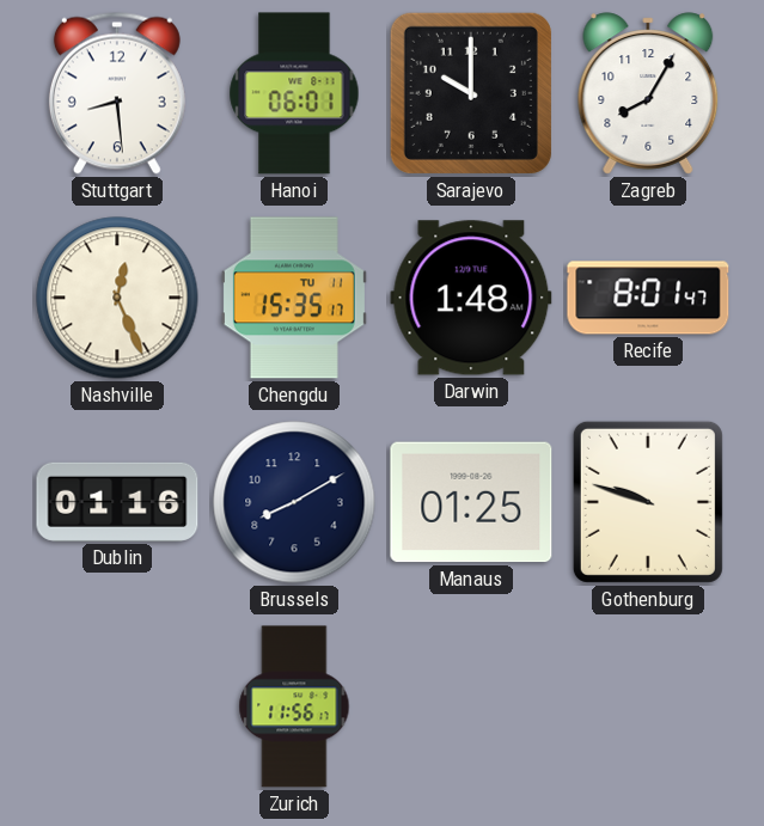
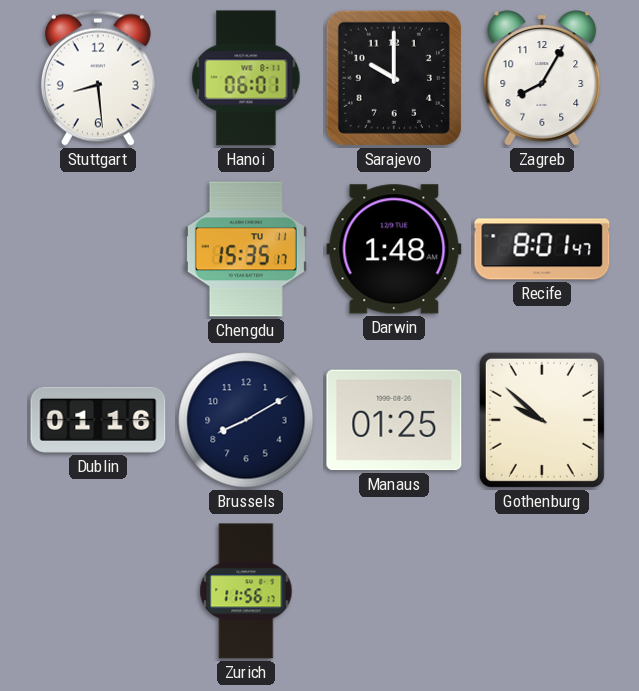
Nashville: 12:26 -> none (117, 298)
Gothenburg: 9:48 -> 9:52 (542, 420)
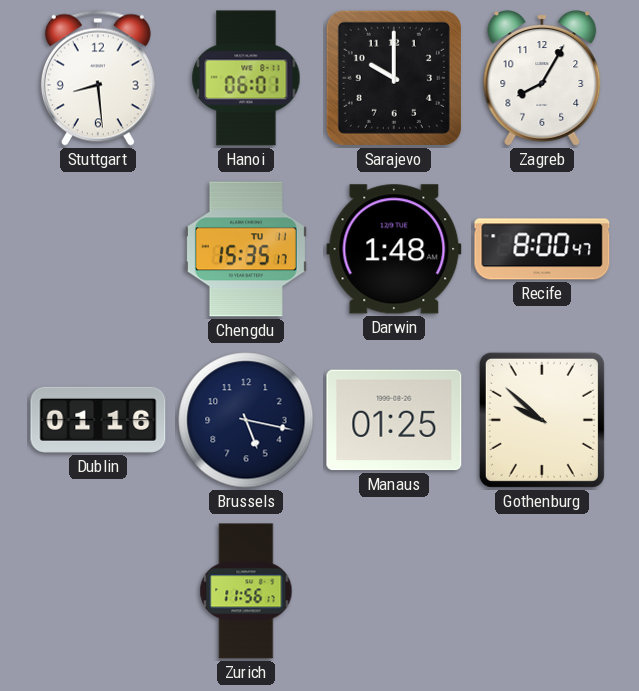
Recife: 8:01 -> 8:00 (542, 249)
Brussels: 8:10 -> 5:17 (246, 420)
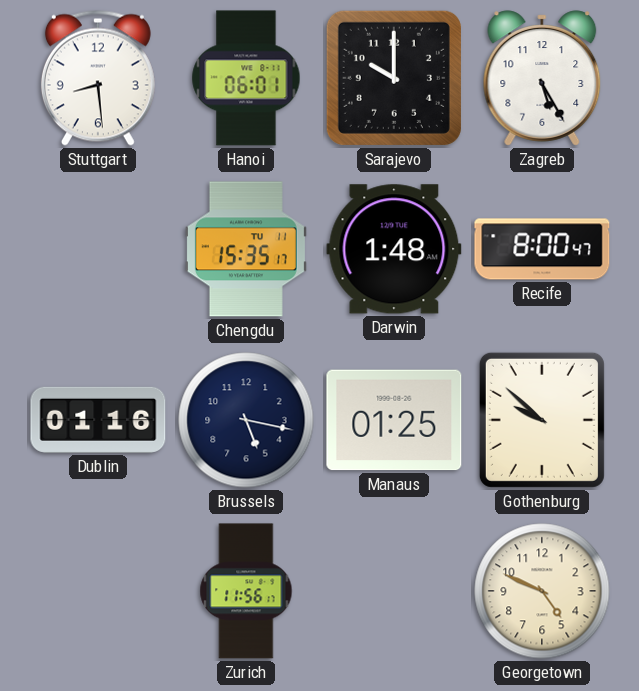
Zagreb: 8:05 -> 5:25 (542, 78)
Georgetown: none -> 4:49 (542, 591)
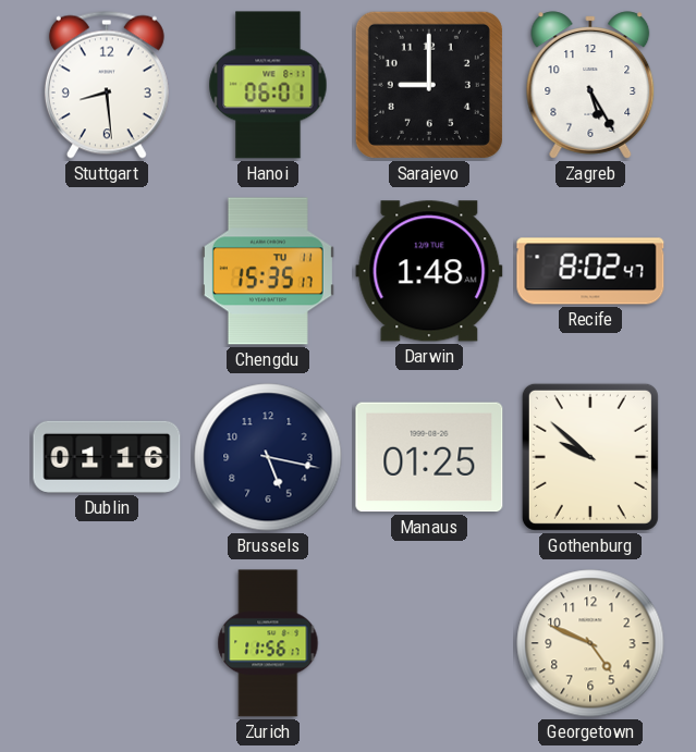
Sarajevo: 10:00 -> 9:00 (429, 85)
Recife: 8:00 -> 8:02 (590, 271)
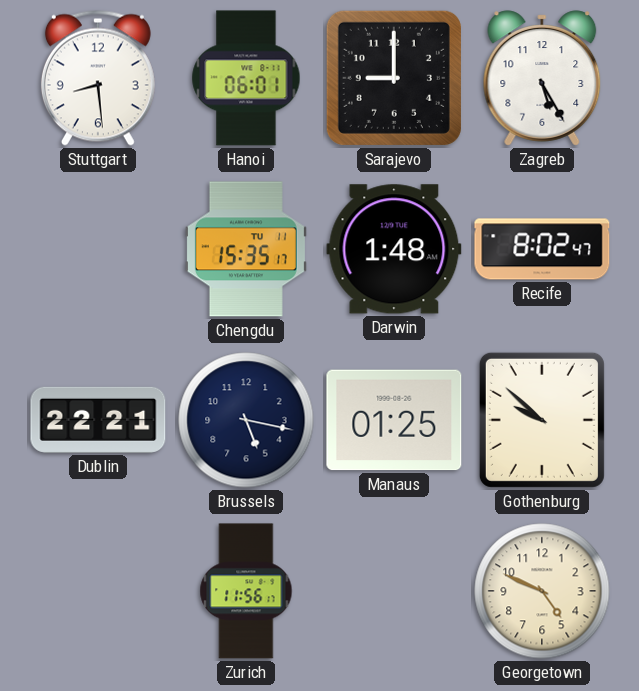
Dublin: 01:16 -> 22:21 (98, 420)
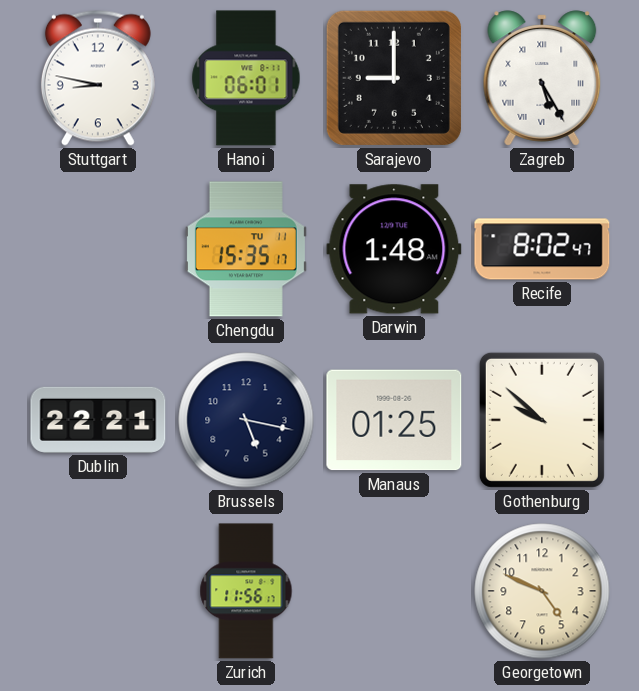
Stuttgart: 8:29 -> 8:47 (98, 78)
Zagreb numerals: Arabic -> Roman (542, 78)
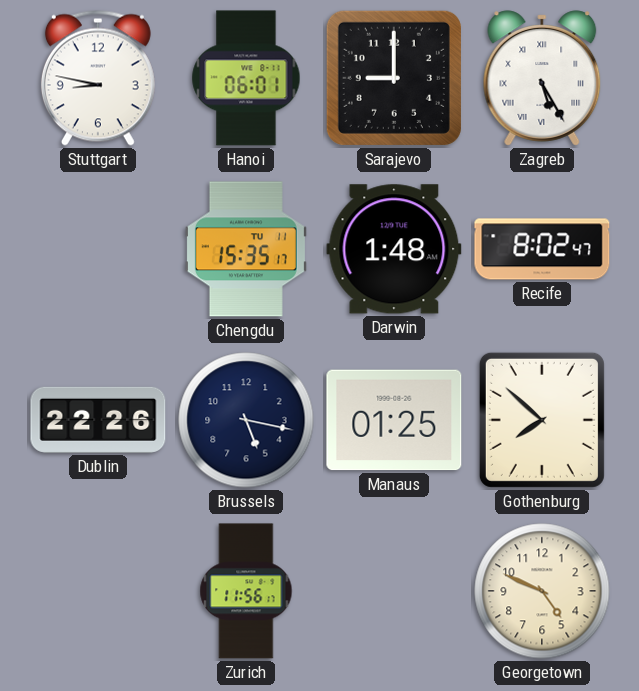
Dublin: 22:21 -> 22:26 (98, 420)
Gothenburg: 9:52 -> 7:52 (542, 420)
